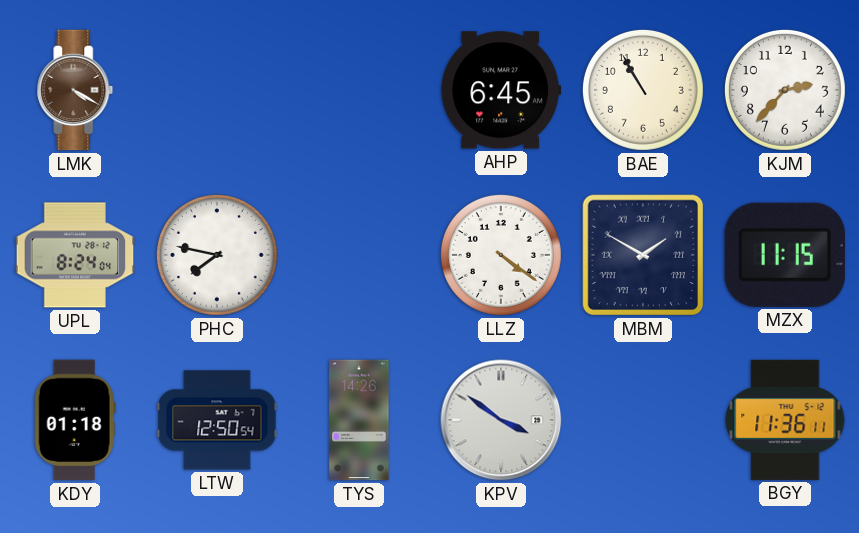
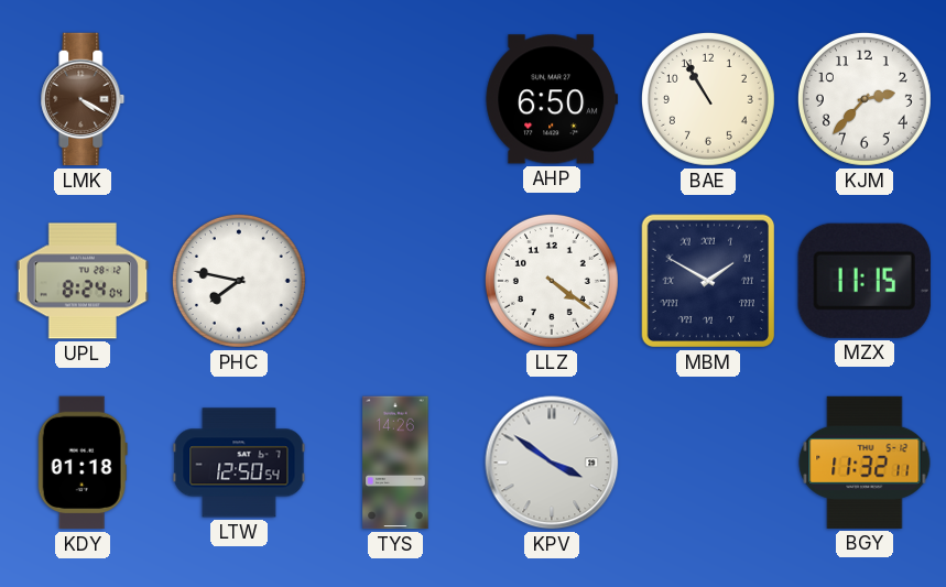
AHP: 6:45 -> 6:50 (552, 99)
BGY: 11:36 -> 11:32 (865, 463)
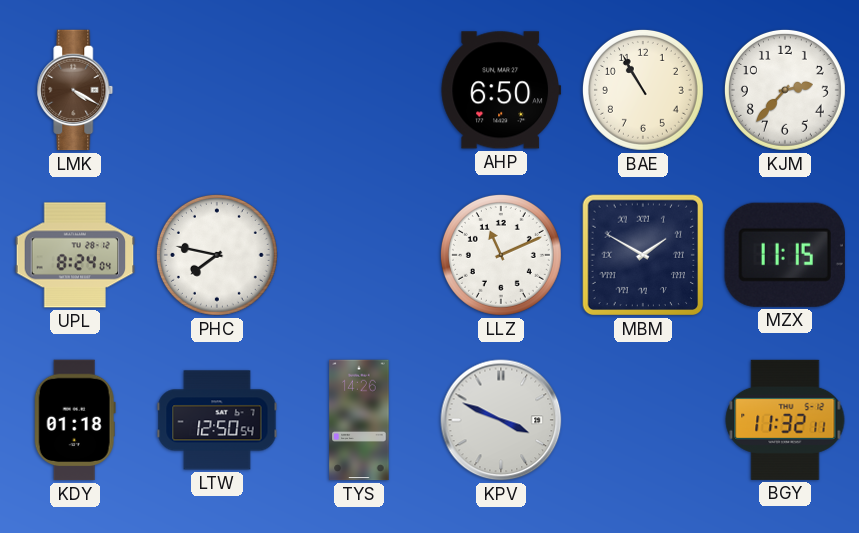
LLZ: 4:21 -> 11:11 (501, 255)
KPV: 3:51 -> 3:49 (501, 420)
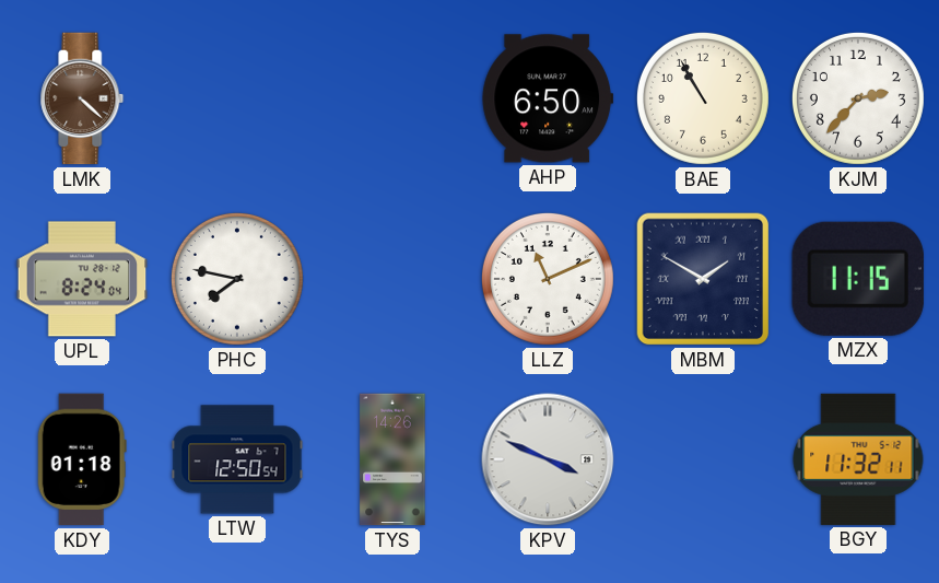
LMK: 4:20 -> 4:22 (82, 98)
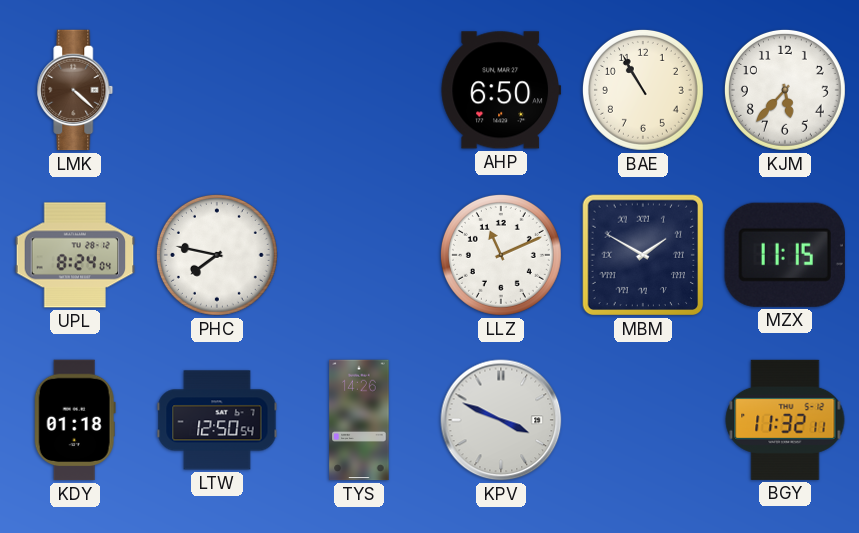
KJM: 2:37 -> 5:37 (785, 90)
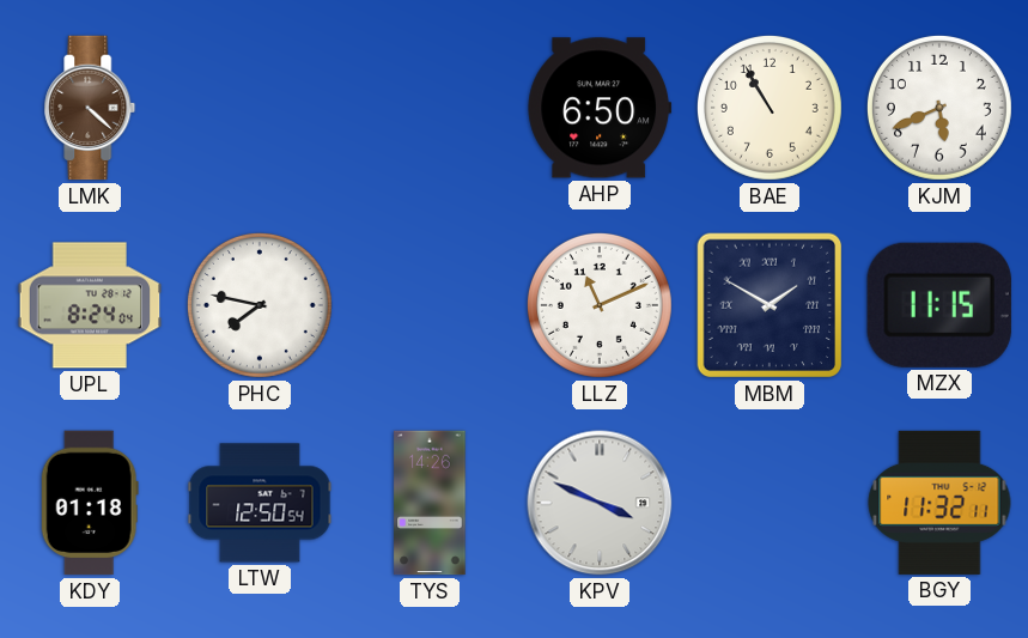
KJM: 5:37 -> 5:41 (939, 108)
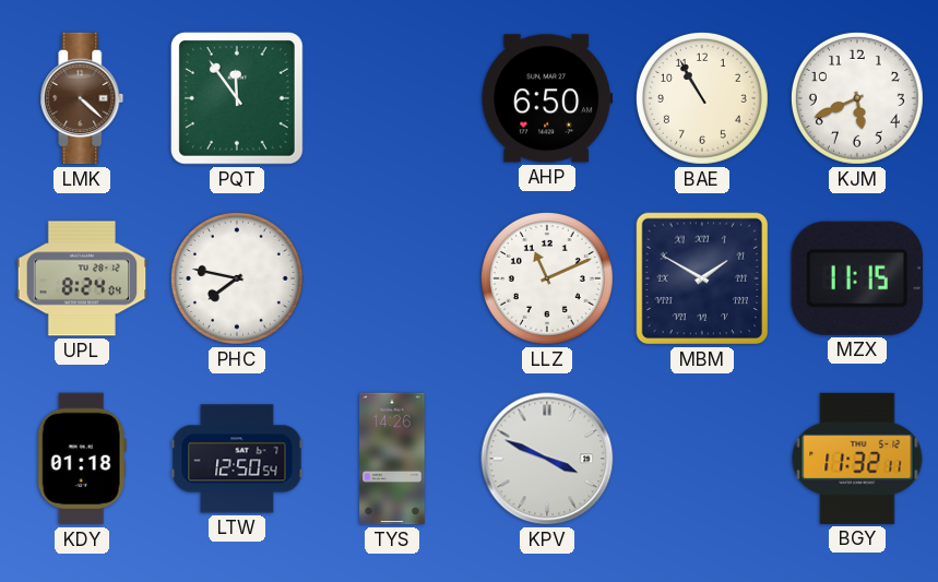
PQT: none -> 11:54 (237, 98)
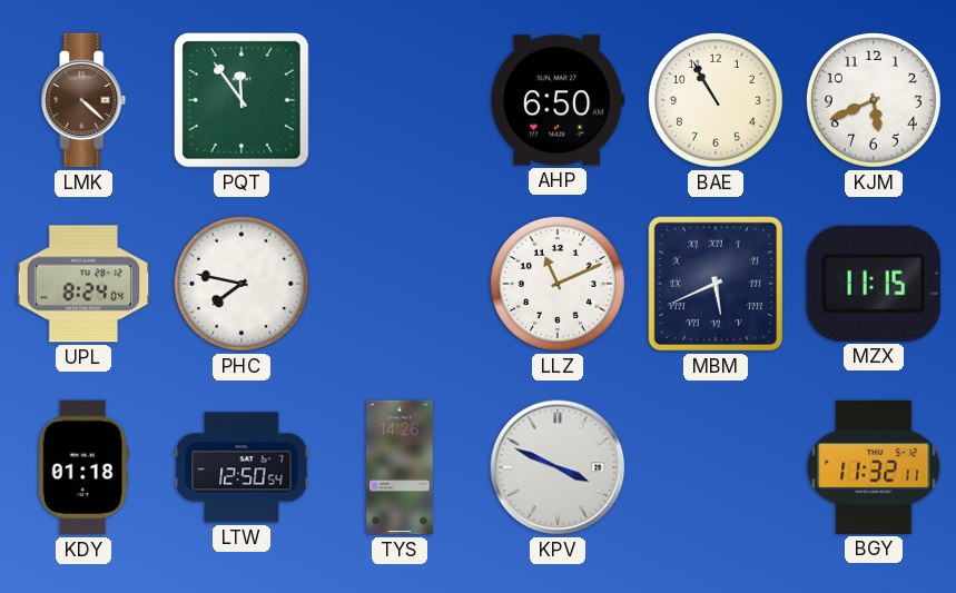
MBM: 1:50 -> 5:41 (716, 284)
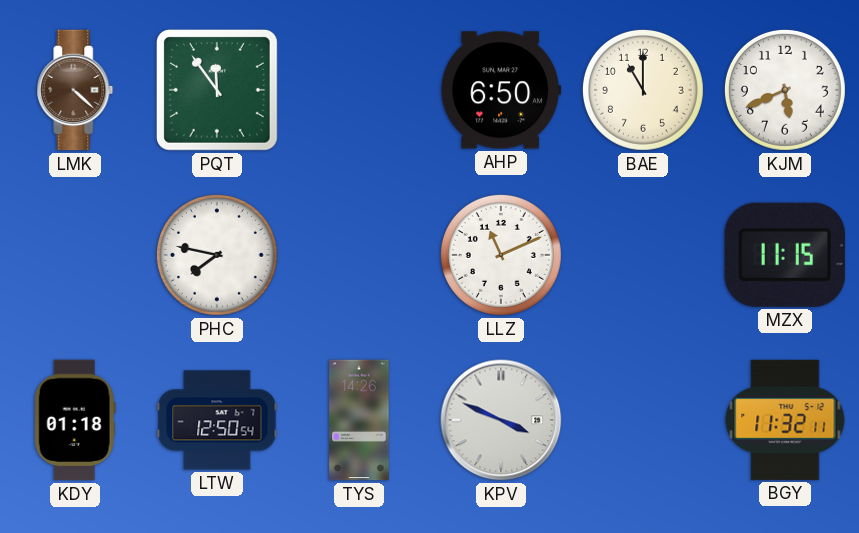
BAE: 10:55 -> 11:00 (643, 90)
UPL: 8:24 -> none (83, 284)
MBM: 5:41 -> none (716, 284)
